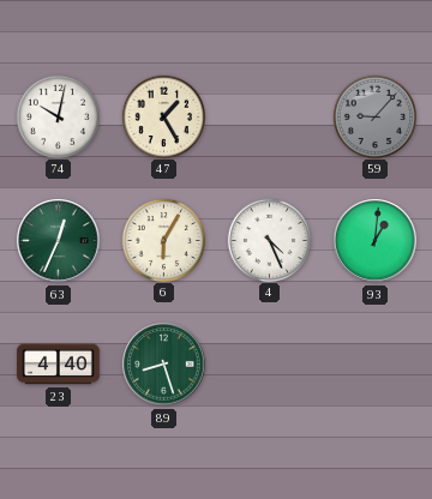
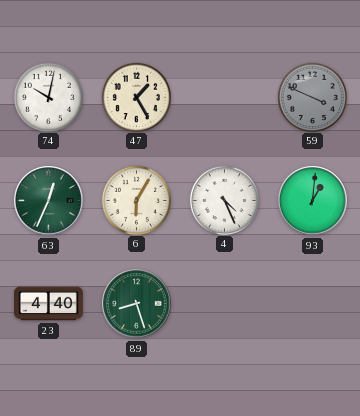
59: 9:07 -> 3:49 (312, 97)
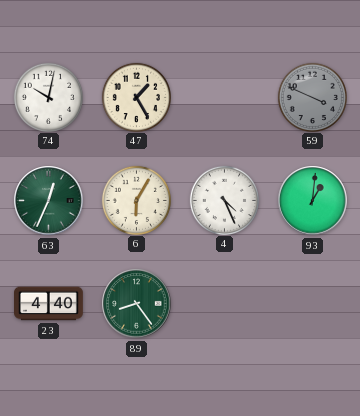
89: 8:27 -> 8:24 (137, 304)
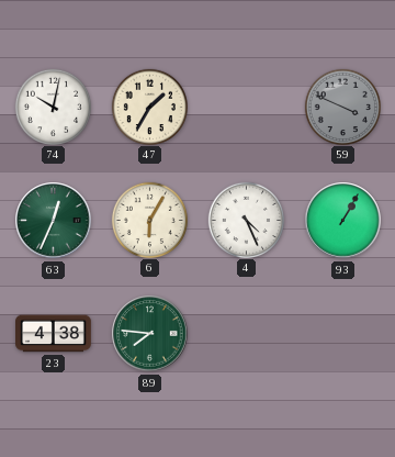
47: 1:25 -> 1:35 (149, 107)
93: 1:01 -> 1:05 (343, 221)
23: 4:40 -> 4:38 (54, 334)
89: 8:24 -> 7:46 (150, 334)
